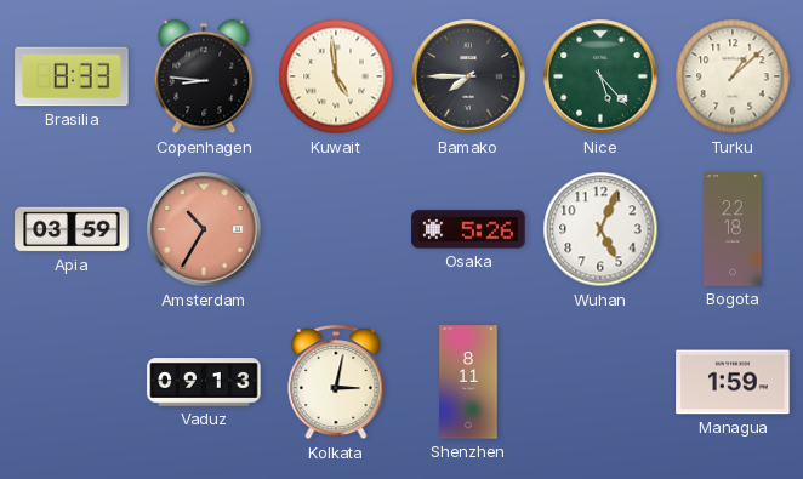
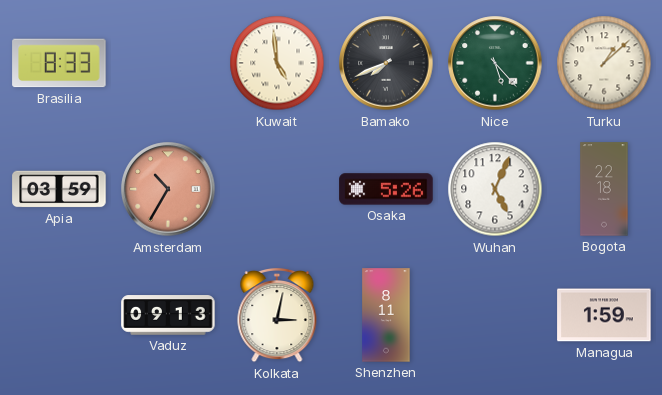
Copenhagen: 8:46 -> none (204, 76)
Bamako: 7:45 -> 7:41 (386, 63)
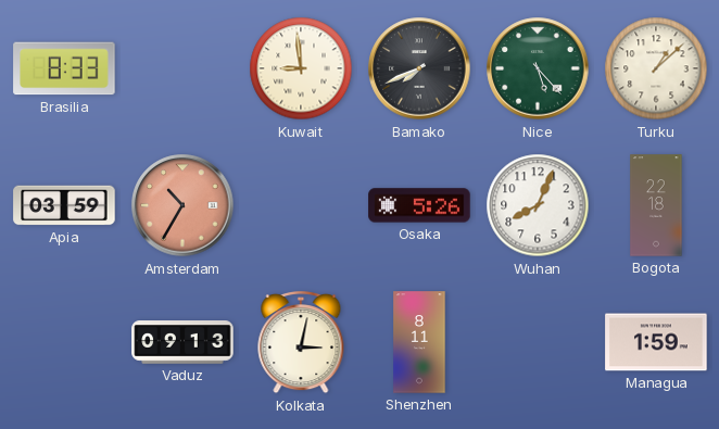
Kuwait: 4:59 -> 8:59 (301, 68)
Wuhan: 5:04 -> 8:04 (538, 205)
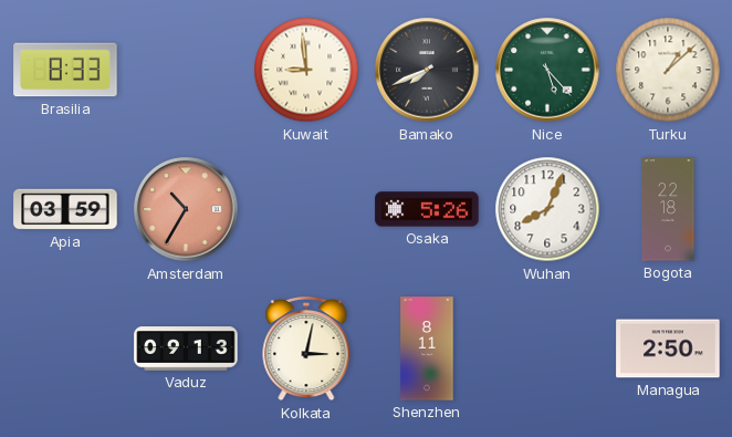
Managua: 1:59 -> 2:50 (668, 348)
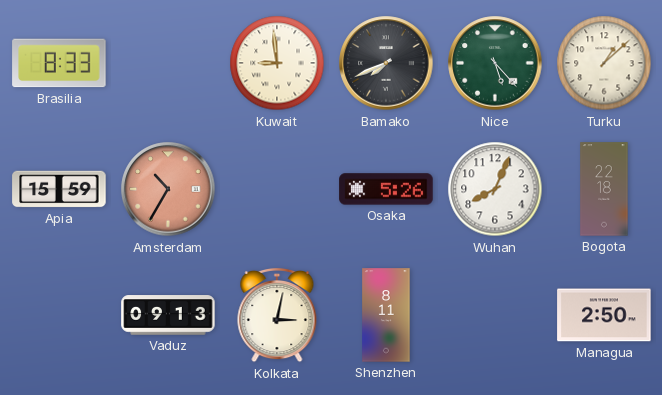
Apia: 03:59 -> 15:59 (59, 189)
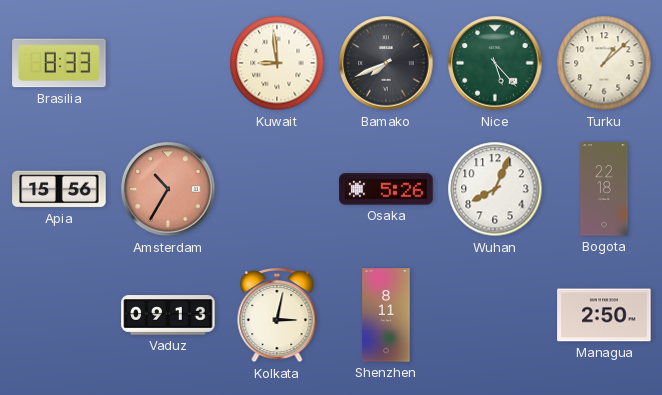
Apia: 15:59 -> 15:56 (59, 189)
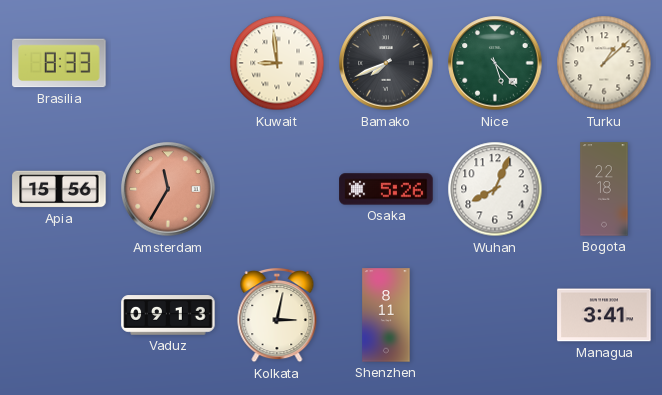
Amsterdam: 10:35 -> 11:35 (168, 189)
Managua: 2:50 -> 3:41 (604, 315)
